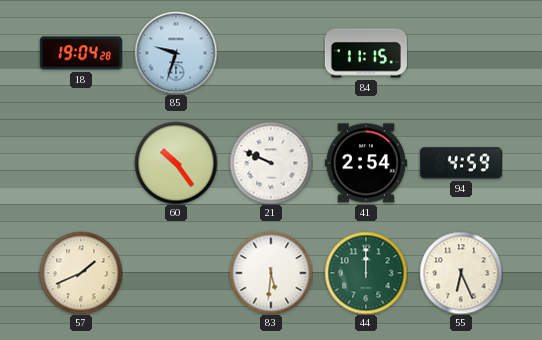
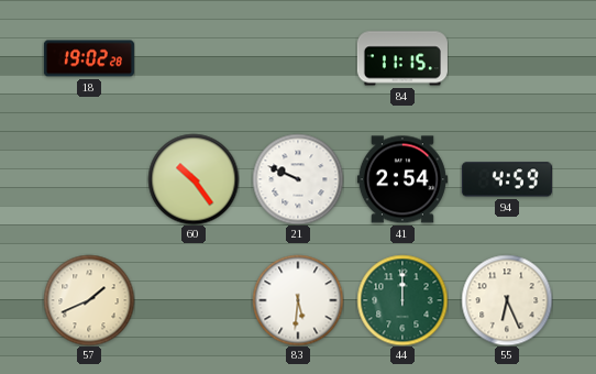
18: 19:04 -> 19:02 (89, 58)
85: 9:33 -> none (176, 53)
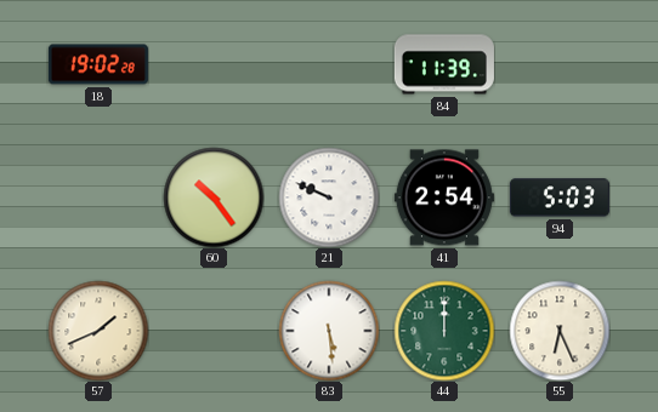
84: 11:15 -> 11:39 (444, 64)
94: 4:59 -> 5:03 (560, 198)
83: 5:31 -> 5:29 (329, 331)
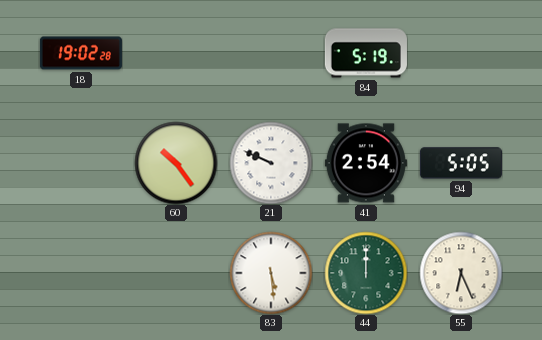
84: 11:39 -> 5:19 (366, 53)
94: 5:03 -> 5:05 (461, 163)
57: 1:41 -> none (98, 331)
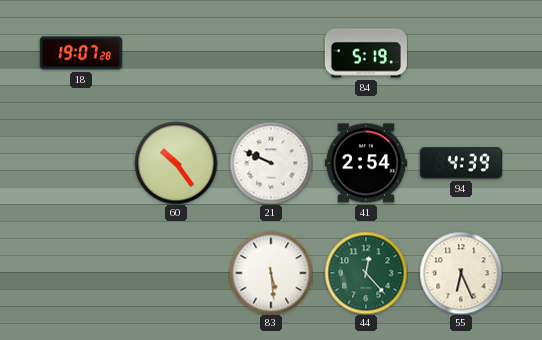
18: 19:02 -> 19:07 (81, 53)
94: 5:05 -> 4:39 (461, 163)
44: 12:00 -> 12:23 (366, 273)
